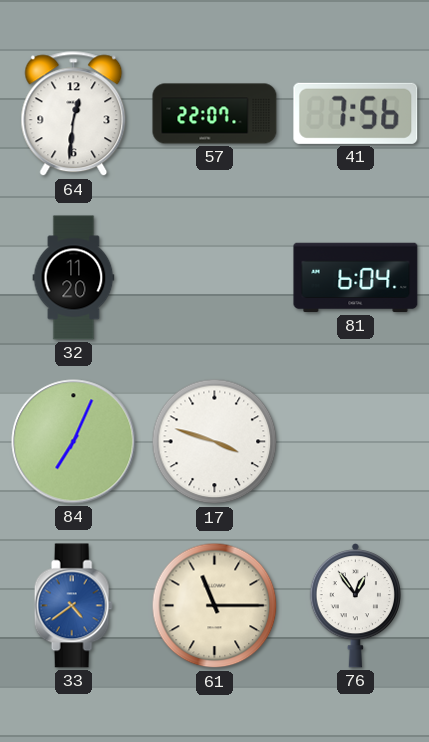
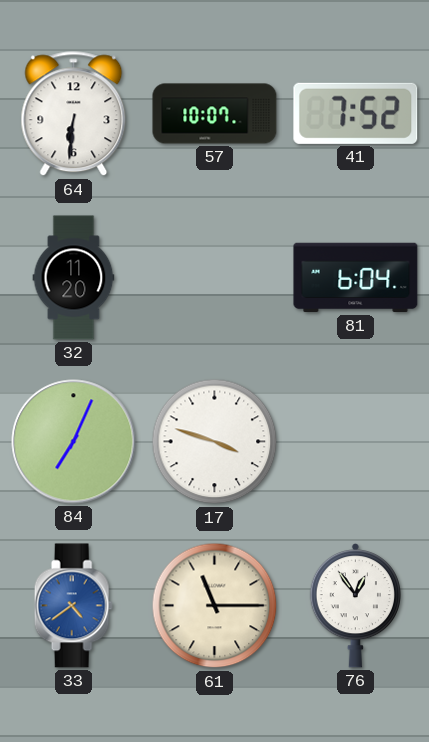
64: 12:31 -> 6:31 (74, 114)
57: 22:07 -> 10:07 (215, 114)
41: 7:56 -> 7:52 (356, 113)
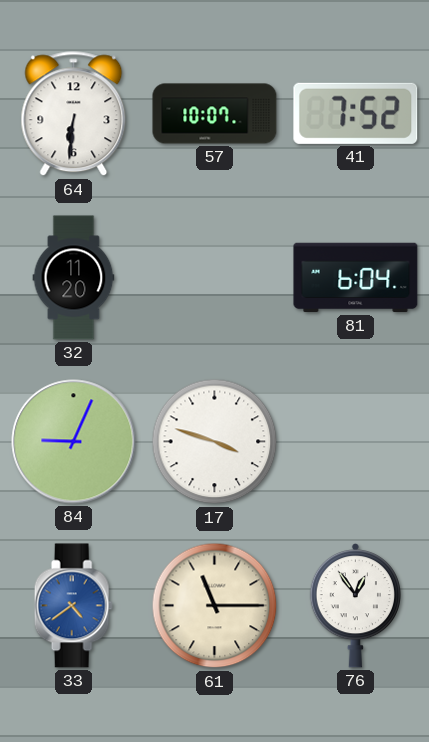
84: 7:04 -> 9:04 (74, 442)
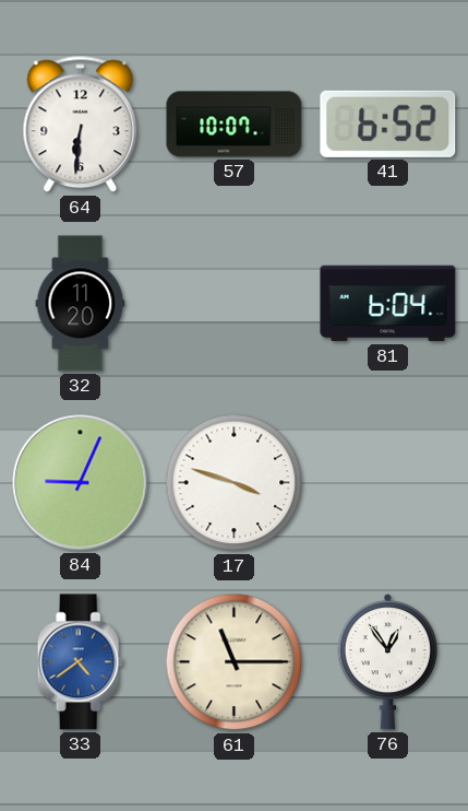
41: 7:52 -> 6:52 (388, 124)
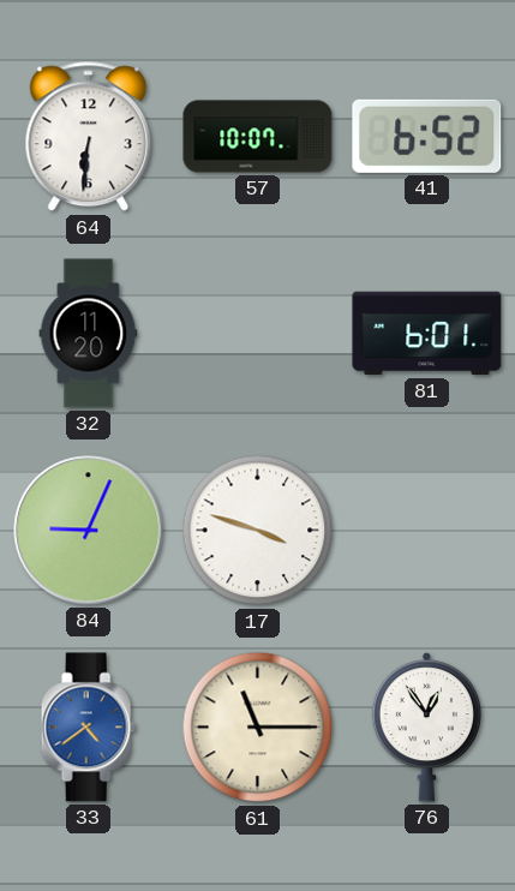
81: 6:04 -> 6:01 (427, 334)
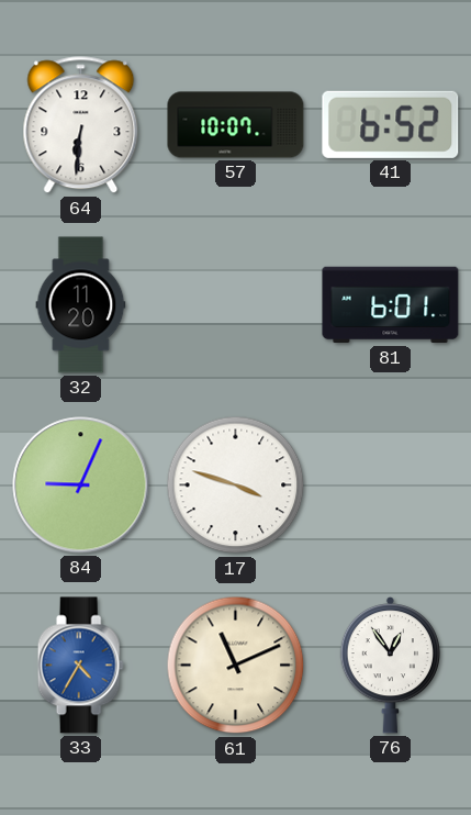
33: 4:39 -> 4:35 (80, 666)
61: 11:15 -> 11:11 (236, 666)
